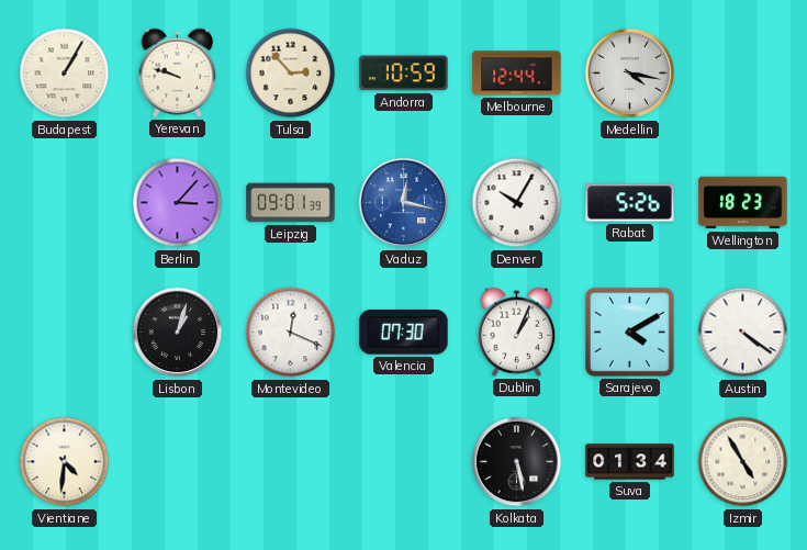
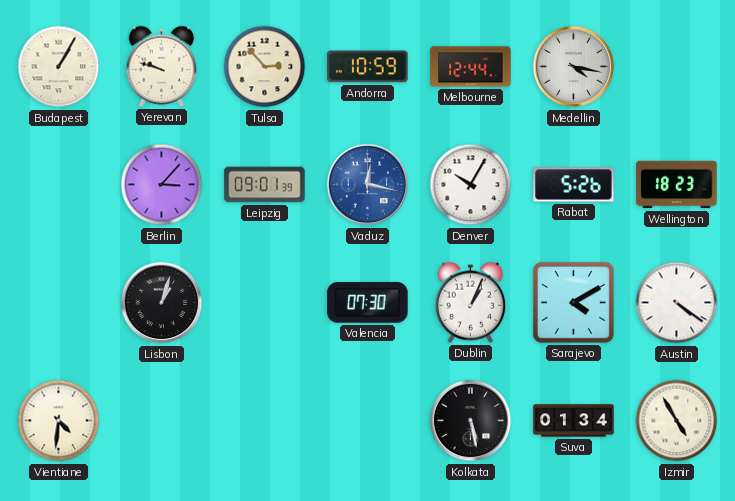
Montevideo: 12:19 -> none (291, 333)
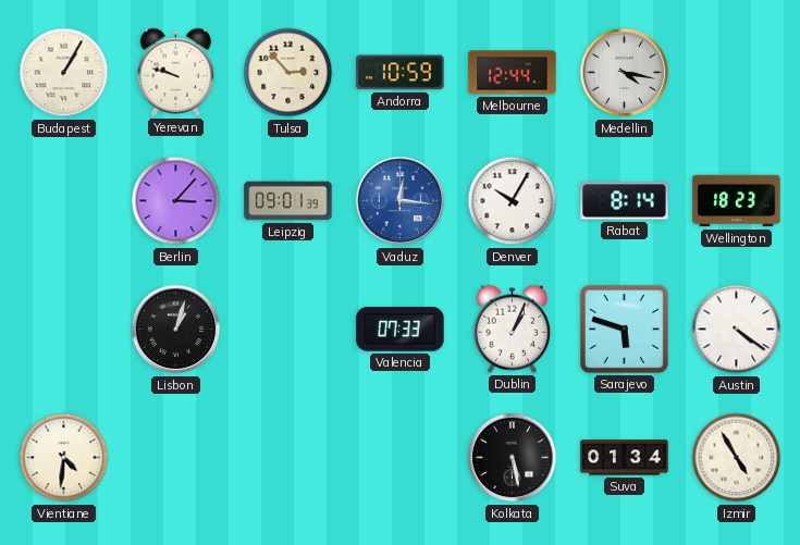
Vaduz: 12:17 -> 12:16 (401, 201)
Rabat: 5:26 -> 8:14 (625, 201)
Valencia: 07:30 -> 07:33 (401, 330)
Sarajevo: 4:10 -> 5:48 (624, 329)
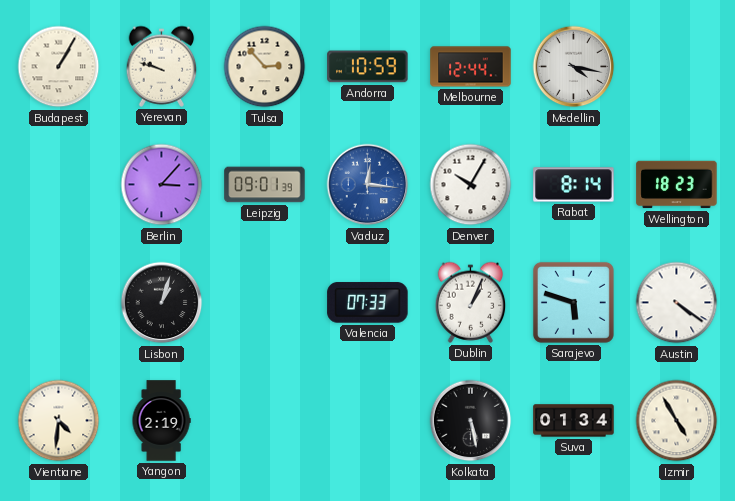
Yangon: none -> 2:19 (161, 421)
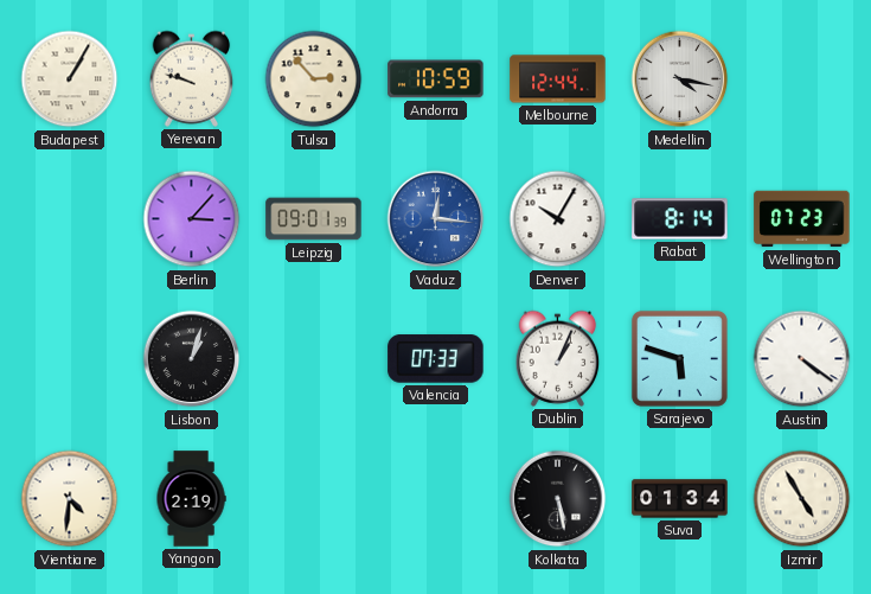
Wellington: 18:23 -> 07:23 (802, 219)
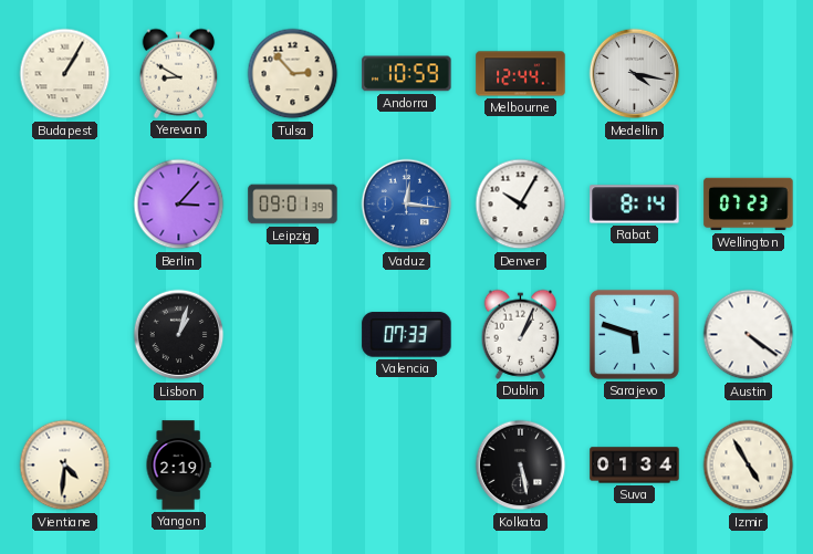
Yerevan: 9:48 -> 8:50 (179, 73)
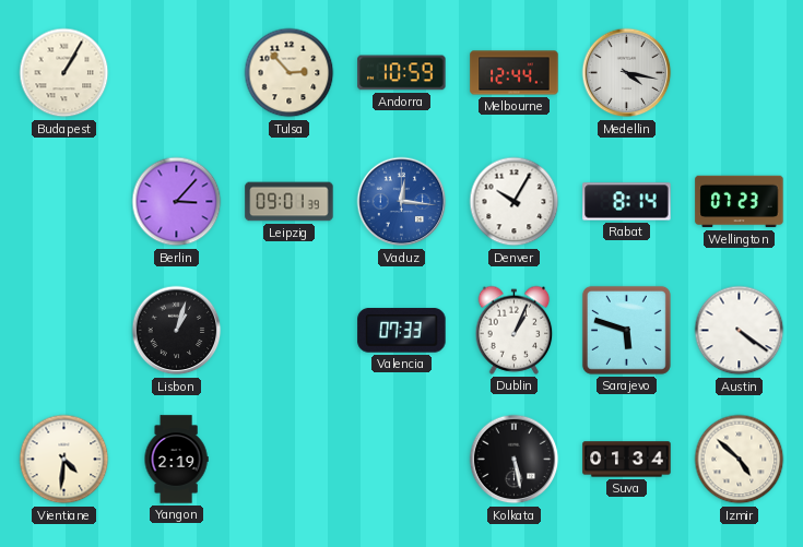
Yerevan: 8:50 -> none (179, 73)
Izmir: 4:55 -> 4:52 (740, 460)
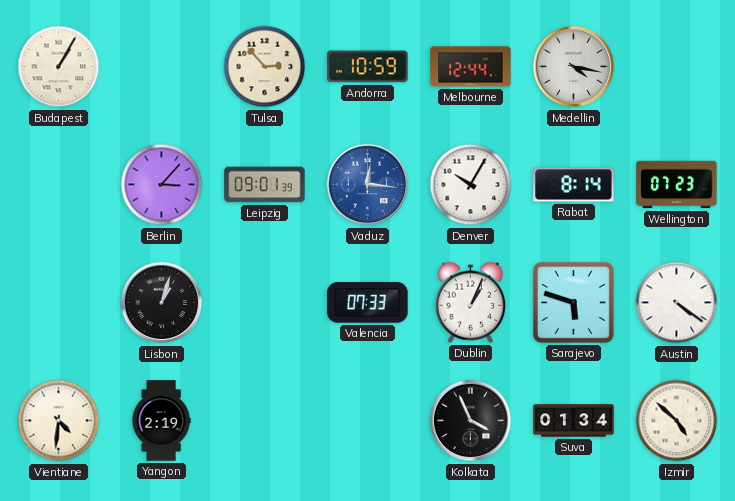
Kolkata: 5:28 -> 3:56 (471, 421)
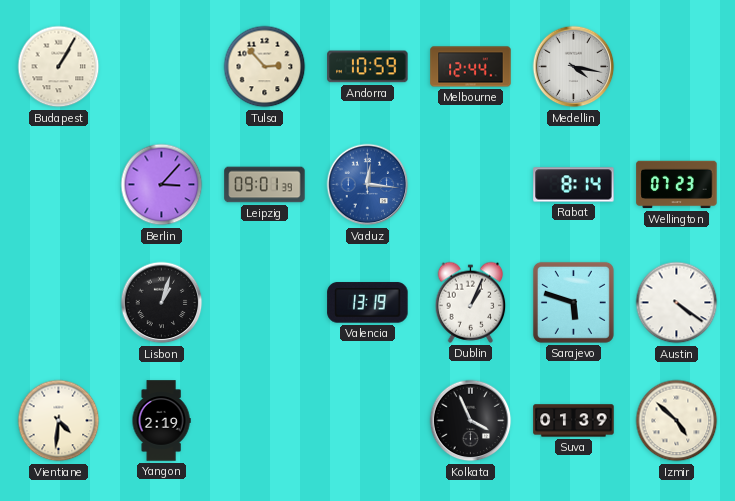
Denver: 10:05 -> none (471, 185)
Valencia: 07:33 -> 13:19 (368, 303)
Suva: 01:34 -> 01:39 (574, 421)
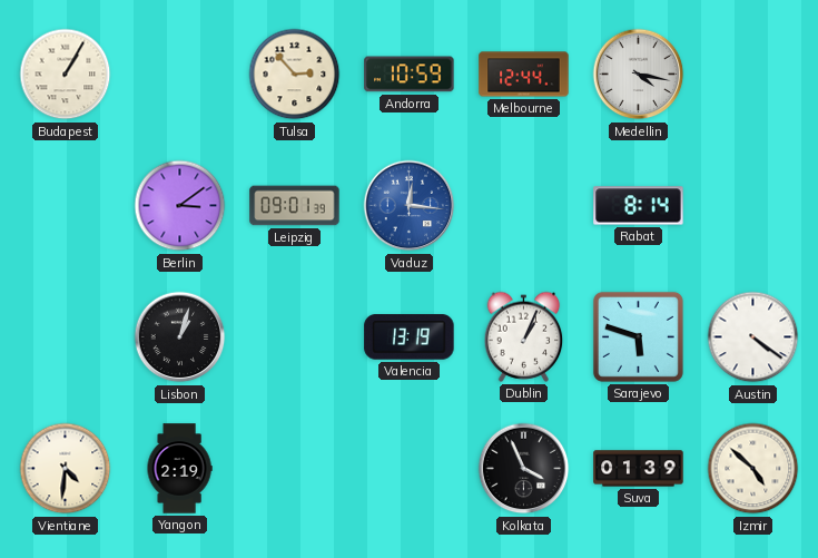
Berlin: 3:07 -> 3:09 (180, 206)
Wellington: 07:23 -> none (677, 185)
